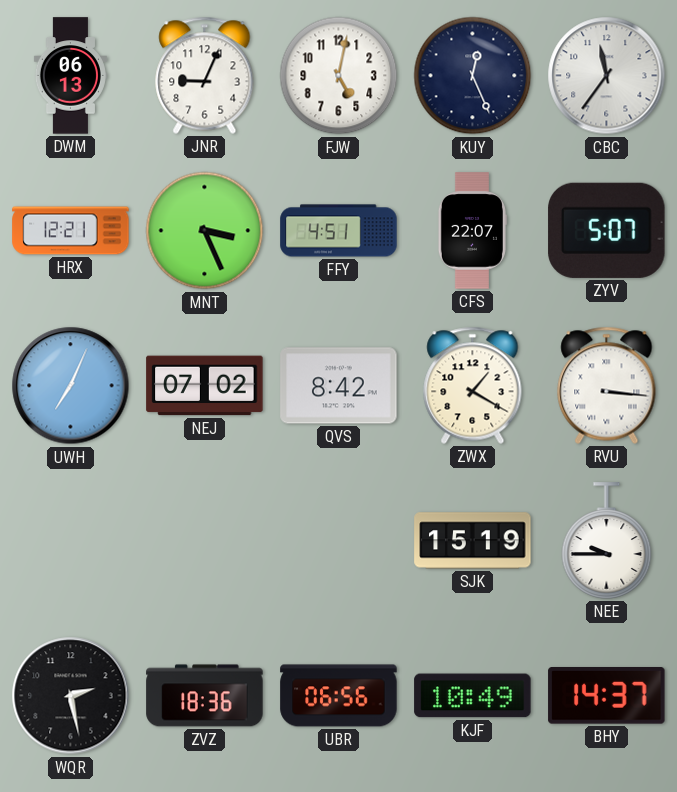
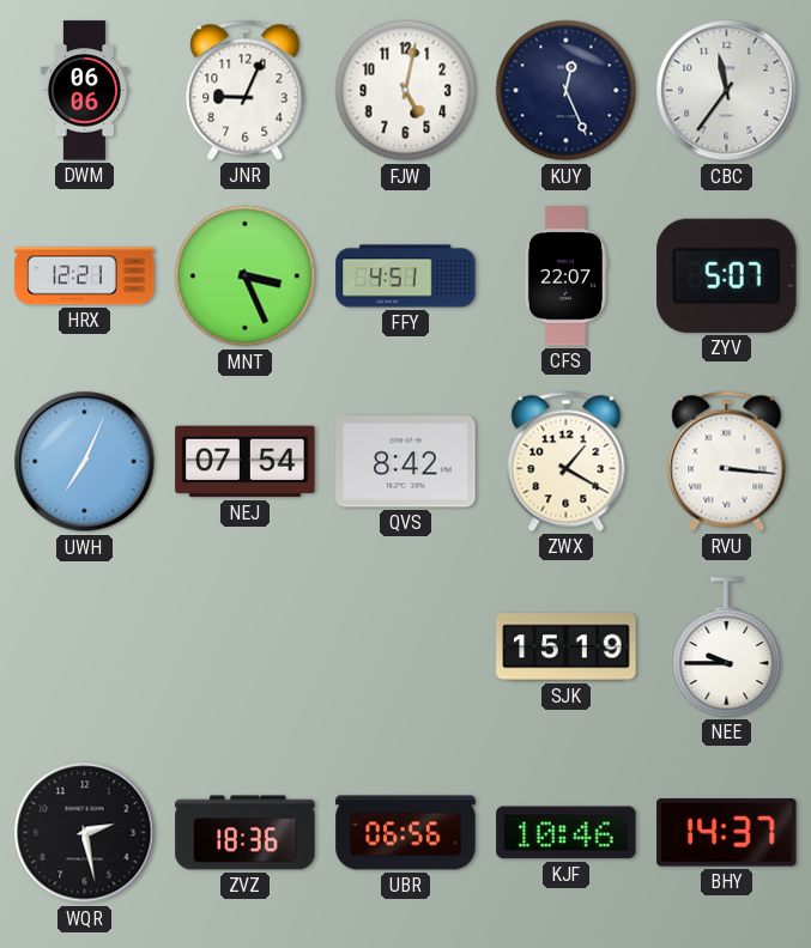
DWM: 06:13 -> 06:06 (84, 91)
NEJ: 07:02 -> 07:54 (246, 462)
KJF: 10:49 -> 10:46 (567, 833)
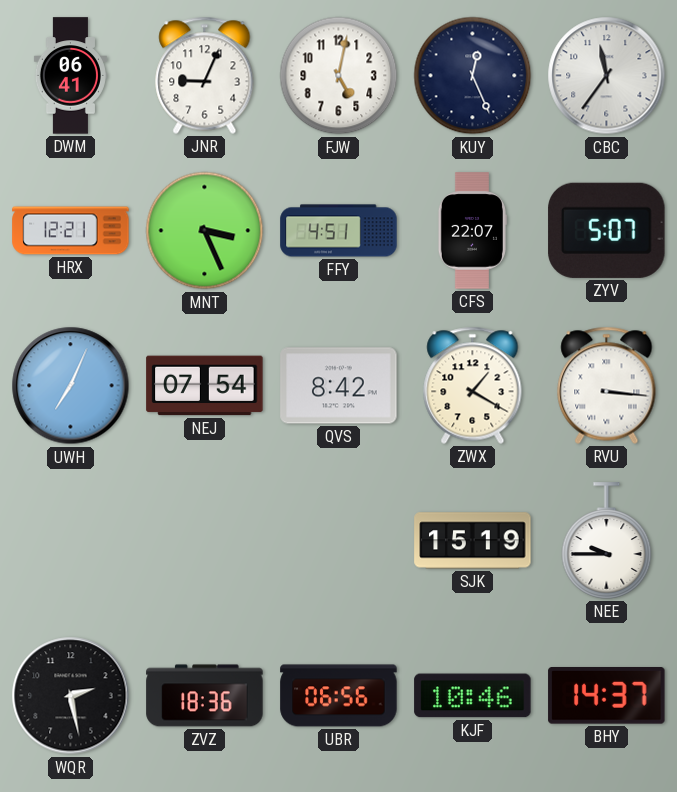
DWM: 06:06 -> 06:41 (70, 76)
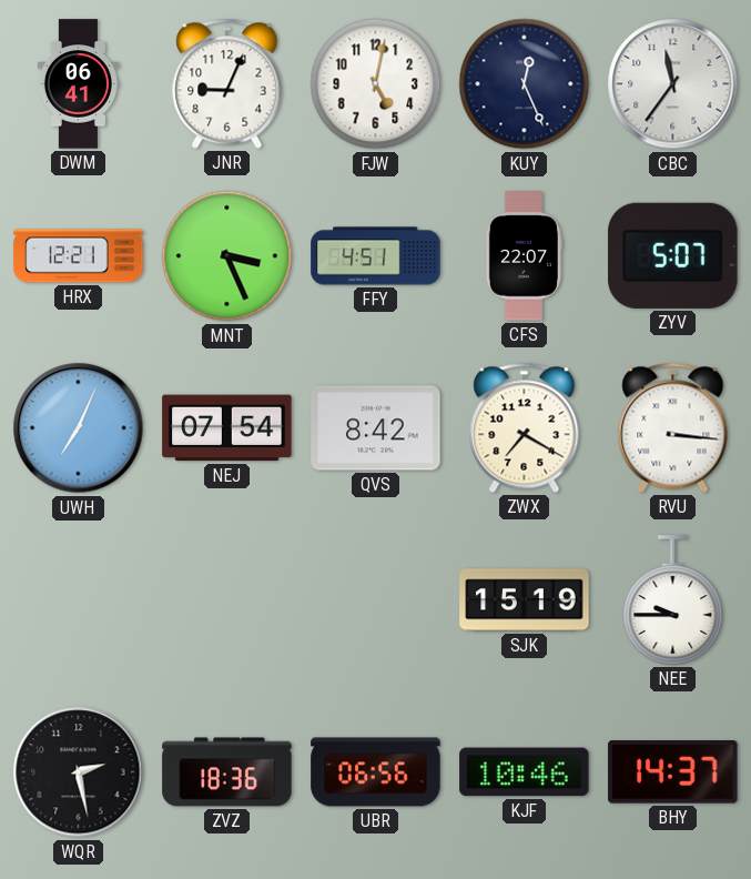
ZWX: 1:20 -> 7:20 (525, 427)
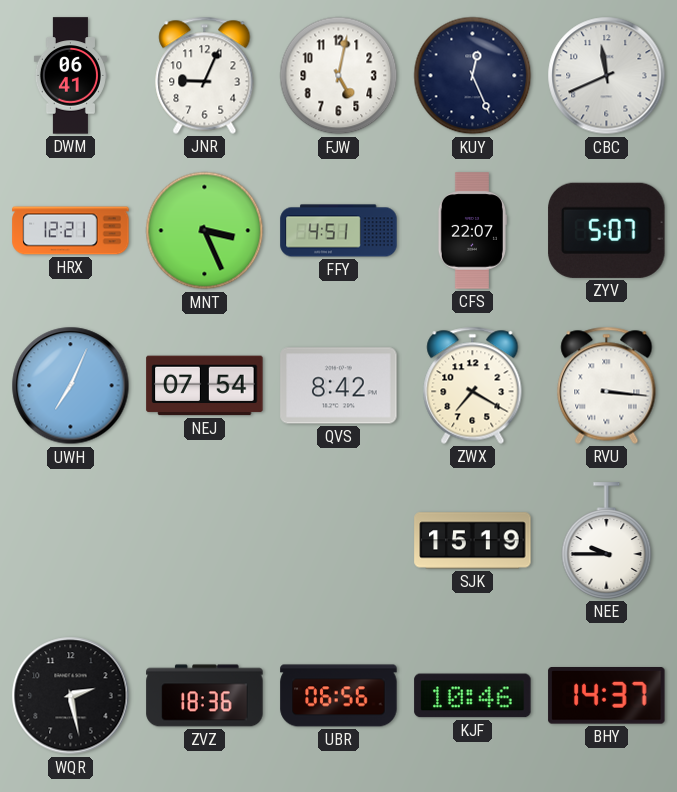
CBC: 11:36 -> 11:41 (607, 76)
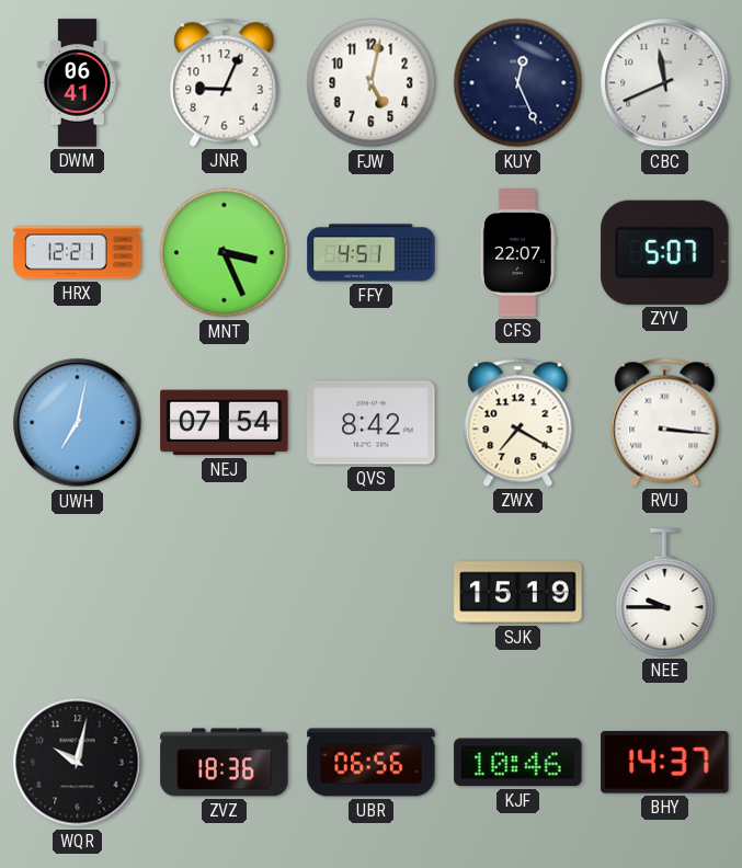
UWH: 7:04 -> 7:02 (78, 423)
WQR: 2:28 -> 10:02 (78, 763)
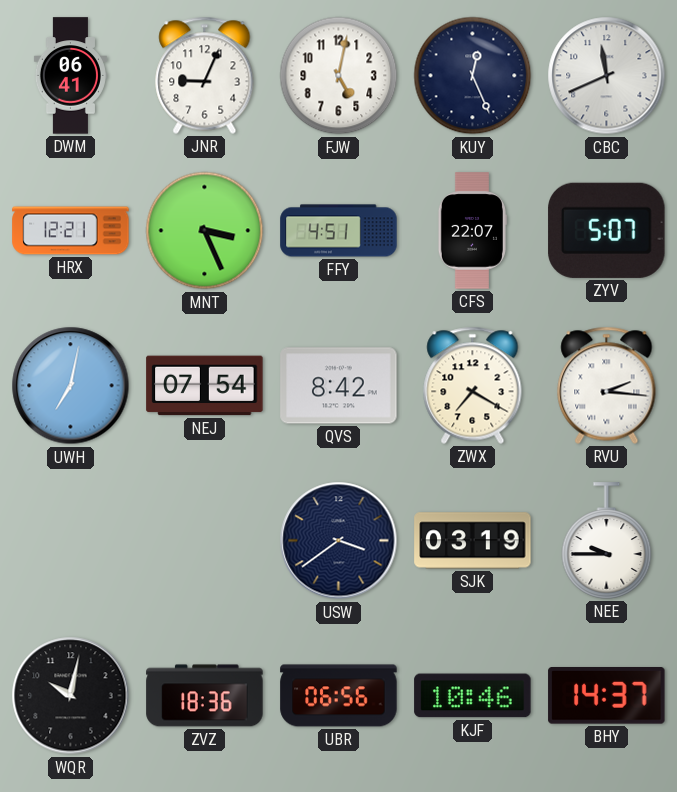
RVU: 3:16 -> 2:16 (607, 385)
USW: none -> 3:39 (339, 541)
SJK: 15:19 -> 03:19 (473, 541)
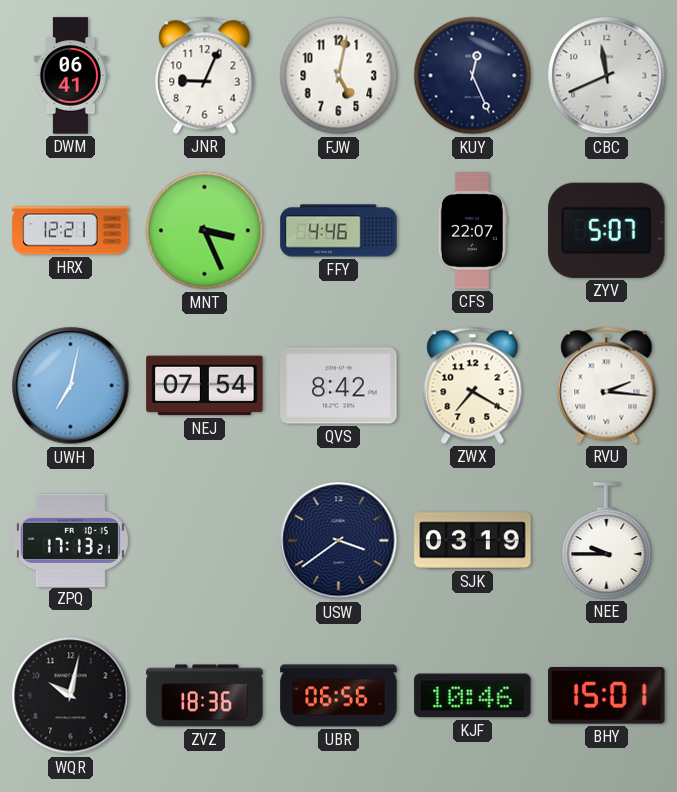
FFY: 4:51 -> 4:46 (339, 231)
ZPQ: none -> 17:13 (70, 540)
BHY: 14:37 -> 15:01 (607, 696)
